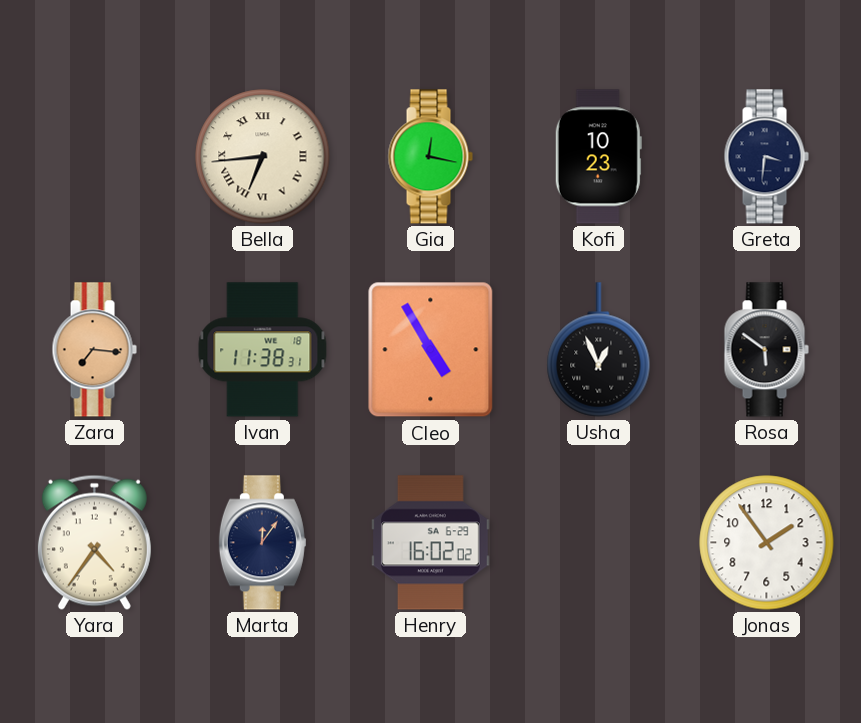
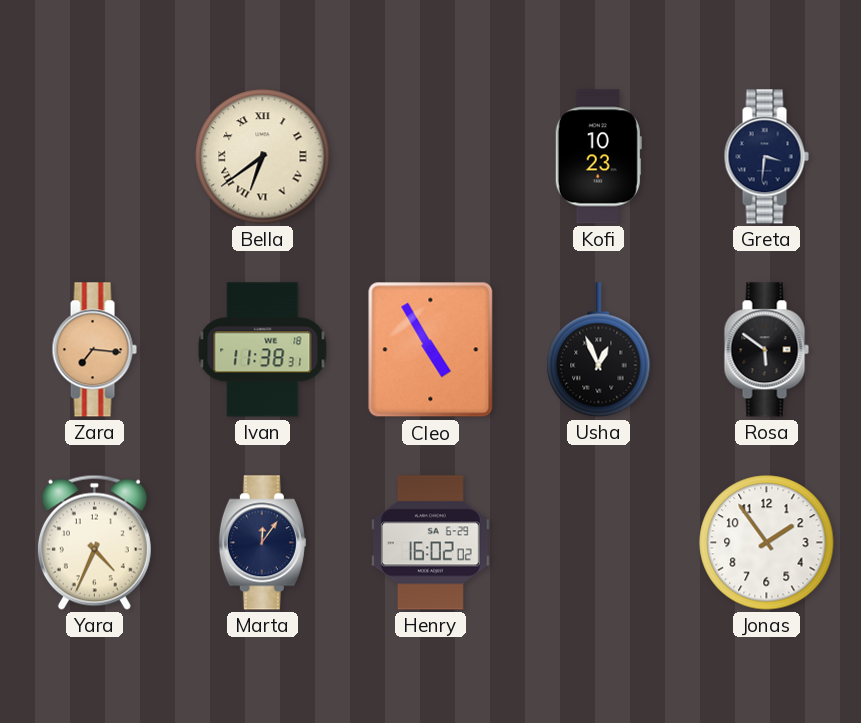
Bella: 6:44 -> 6:39 (263, 157)
Gia: 12:17 -> none (430, 157)
Yara: 4:36 -> 4:34 (94, 542)
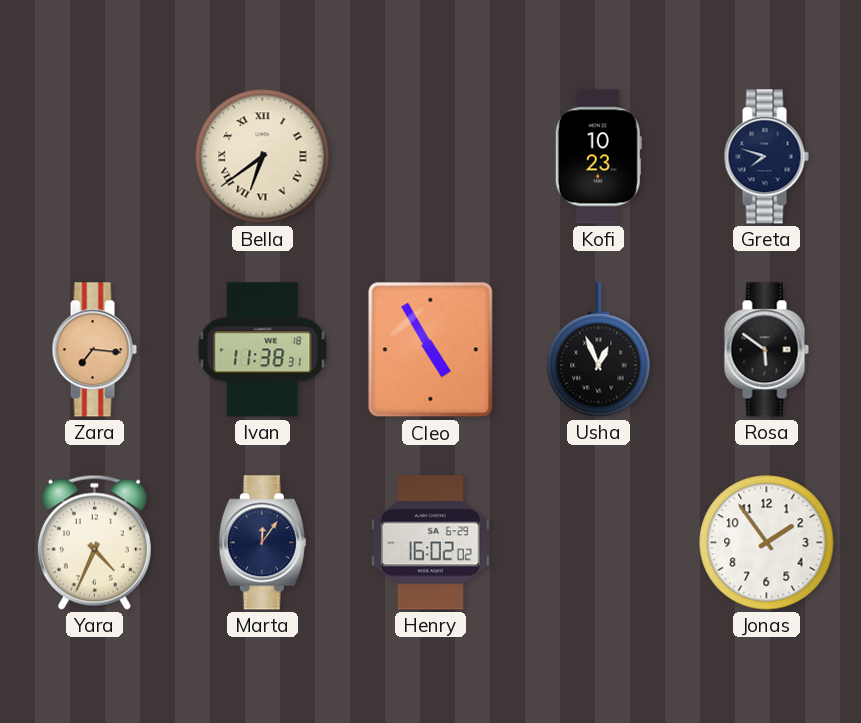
Greta: 3:31 -> 7:48 (766, 157)
